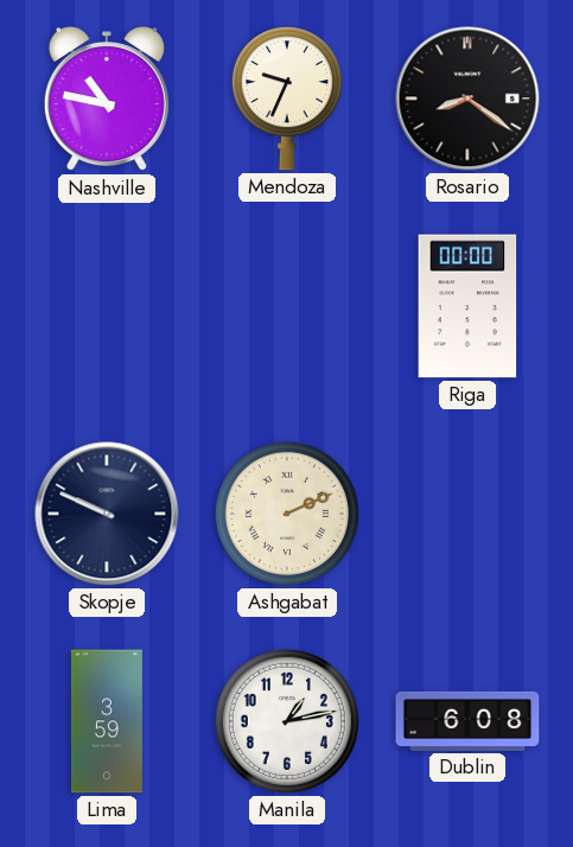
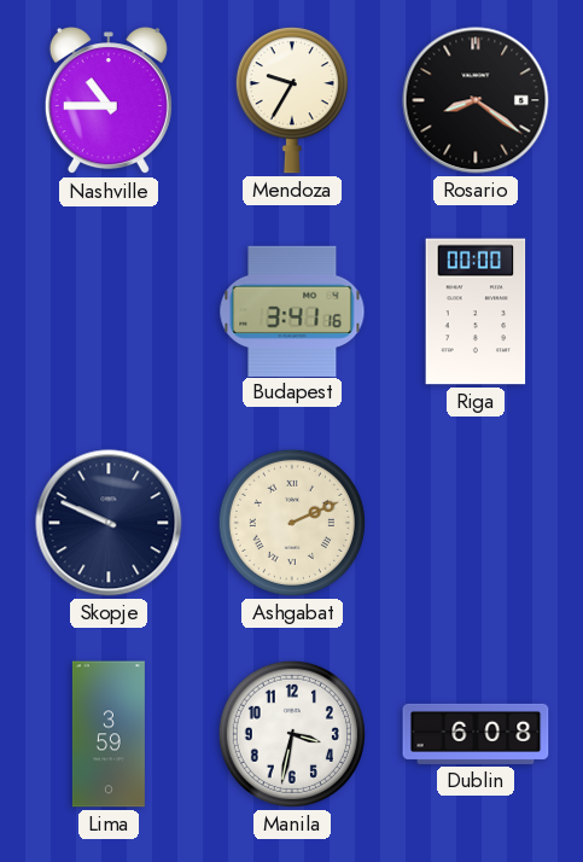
Nashville: 10:47 -> 10:45 (109, 101)
Mendoza: 9:34 -> 9:35 (292, 100)
Budapest: none -> 3:41 (292, 310)
Manila: 1:13 -> 3:32 (292, 734)
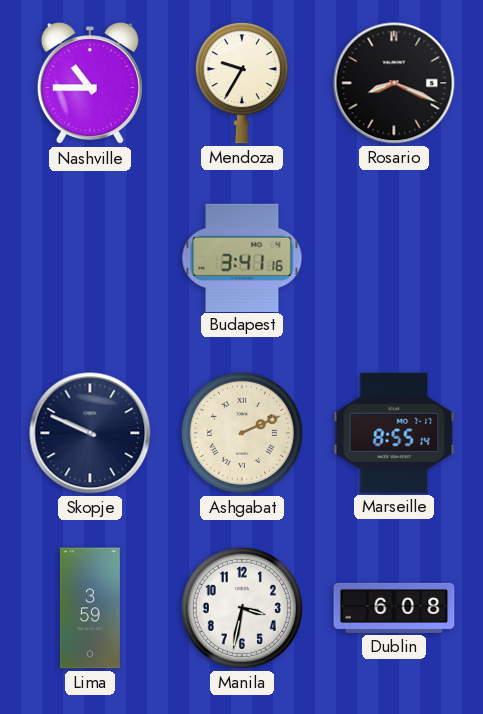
Rosario: 8:21 -> 8:19 (394, 83)
Riga: 00:00 -> none (476, 311)
Marseille: none -> 8:55 (394, 433)
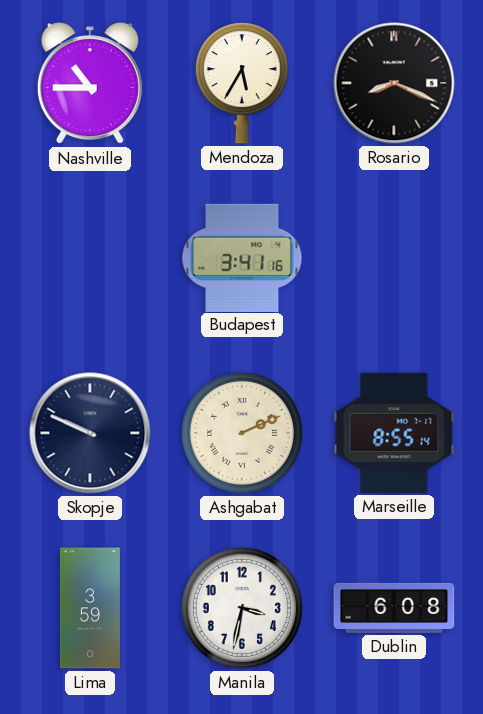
Mendoza: 9:35 -> 5:35 (242, 83)
